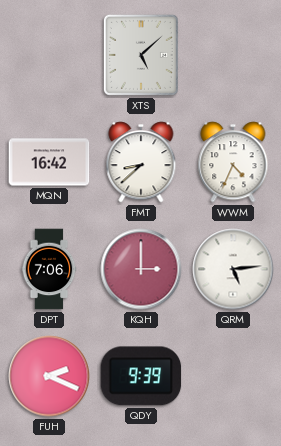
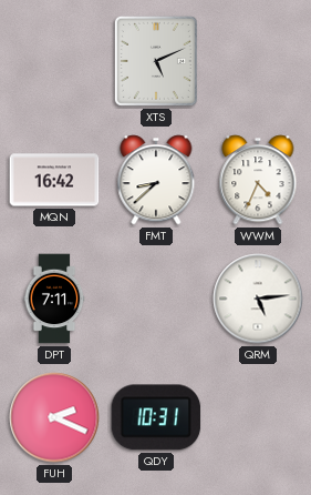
XTS: 5:08 -> 5:11 (156, 61)
DPT: 7:06 -> 7:11 (54, 299)
KQH: 3:00 -> none (141, 269)
QDY: 9:39 -> 10:31 (156, 417)
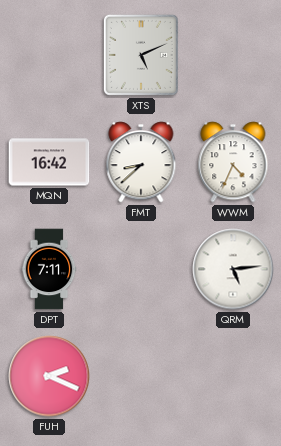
QDY: 10:31 -> none (156, 417)
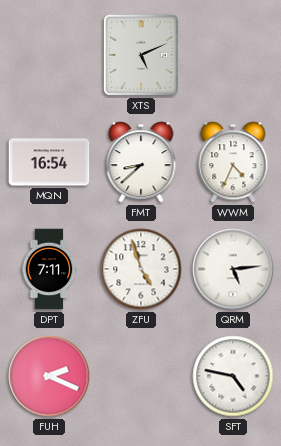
MQN: 16:42 -> 16:54 (49, 162)
ZFU: none -> 4:57 (141, 269)
SFT: none -> 4:47 (233, 376)
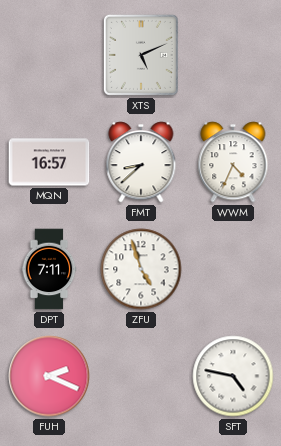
MQN: 16:54 -> 16:57 (49, 162)
QRM: 5:14 -> none (233, 269)
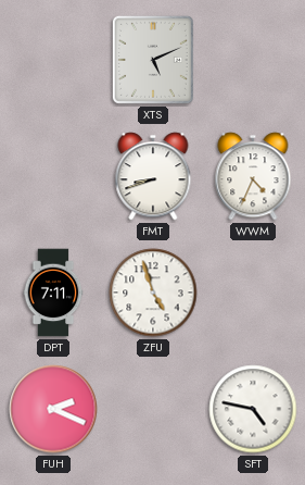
MQN: 16:57 -> none (49, 162)
FMT: 8:38 -> 8:42 (153, 176)
